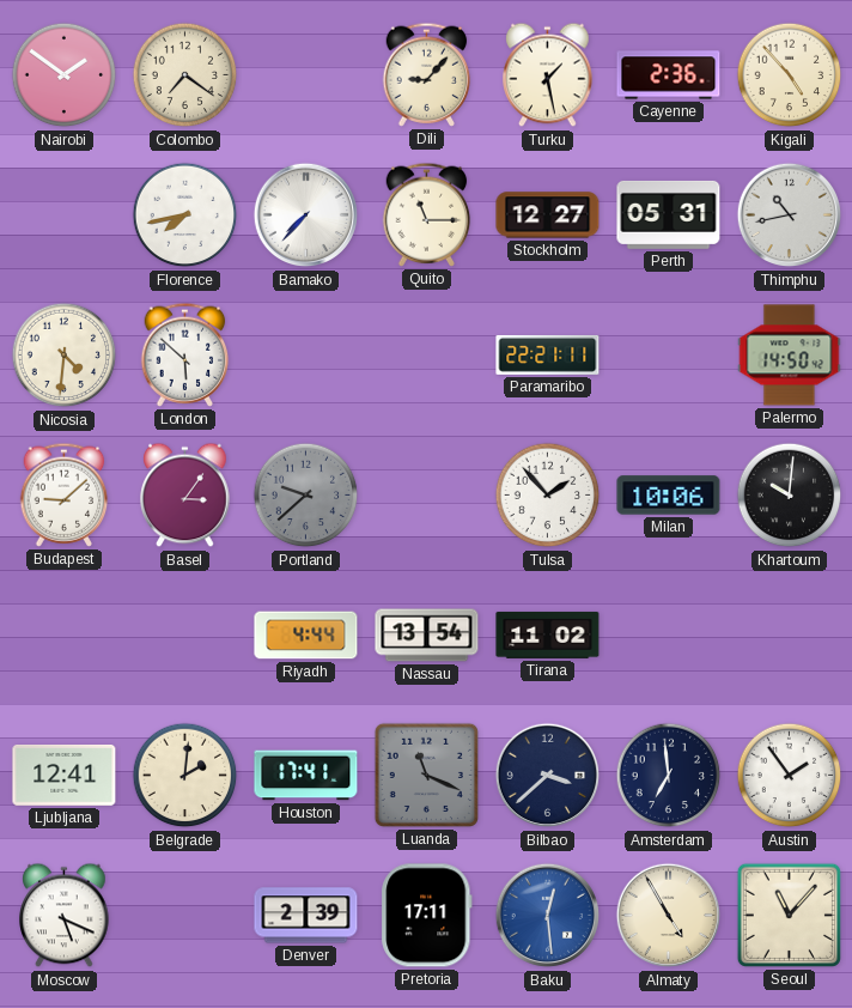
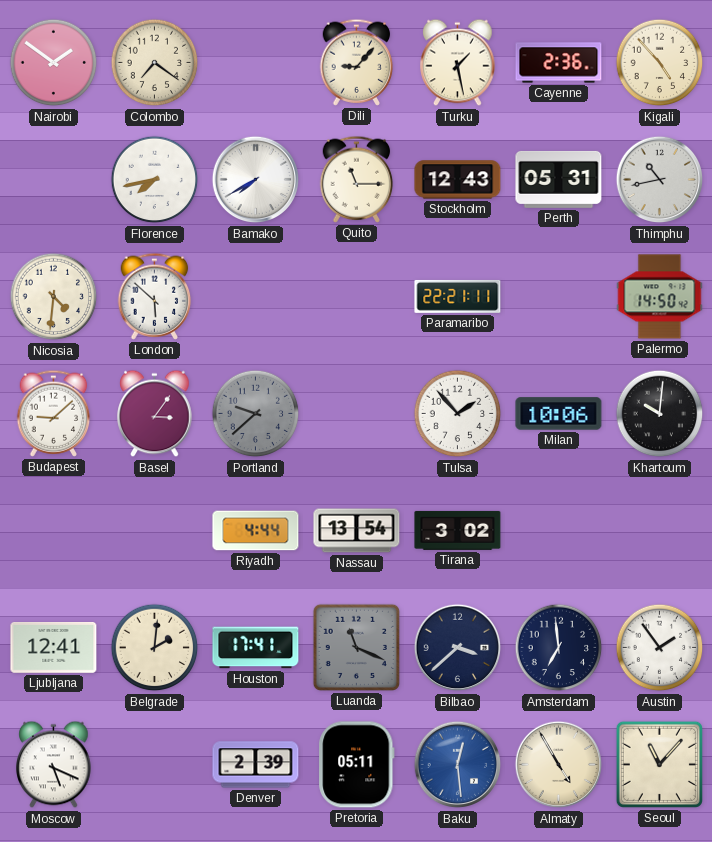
Bamako: 7:37 -> 7:40 (256, 180)
Stockholm: 12:27 -> 12:43 (458, 180)
Tirana: 11:02 -> 3:02 (458, 530)
Pretoria: 17:11 -> 05:11 (357, 765)
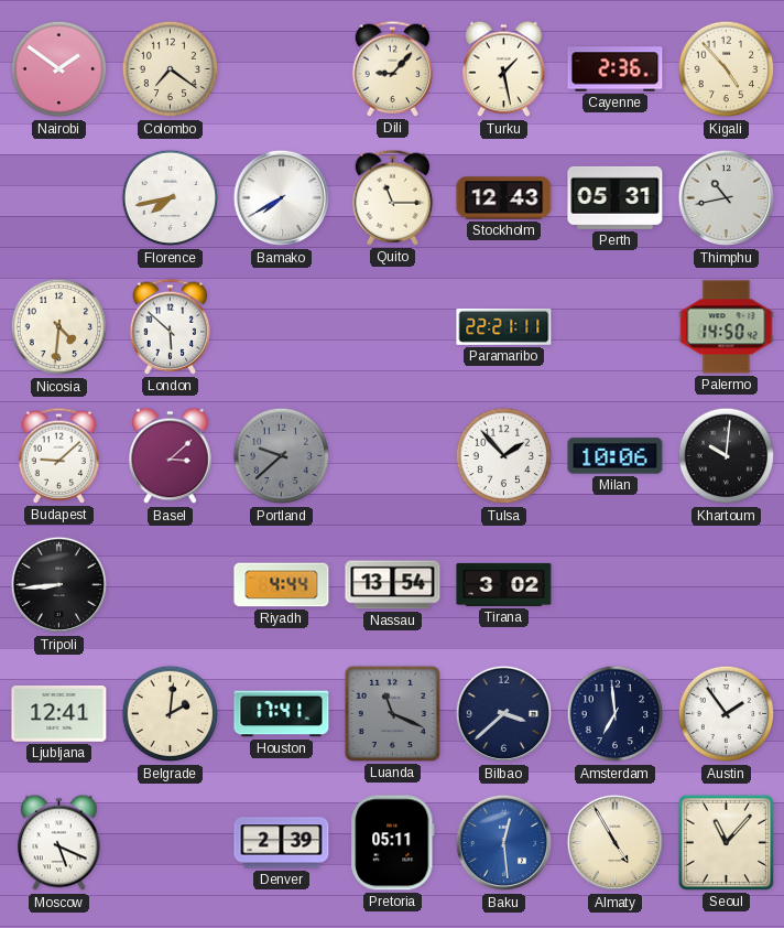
Basel: 3:06 -> 3:08 (171, 456)
Tripoli: none -> 8:44 (59, 585)
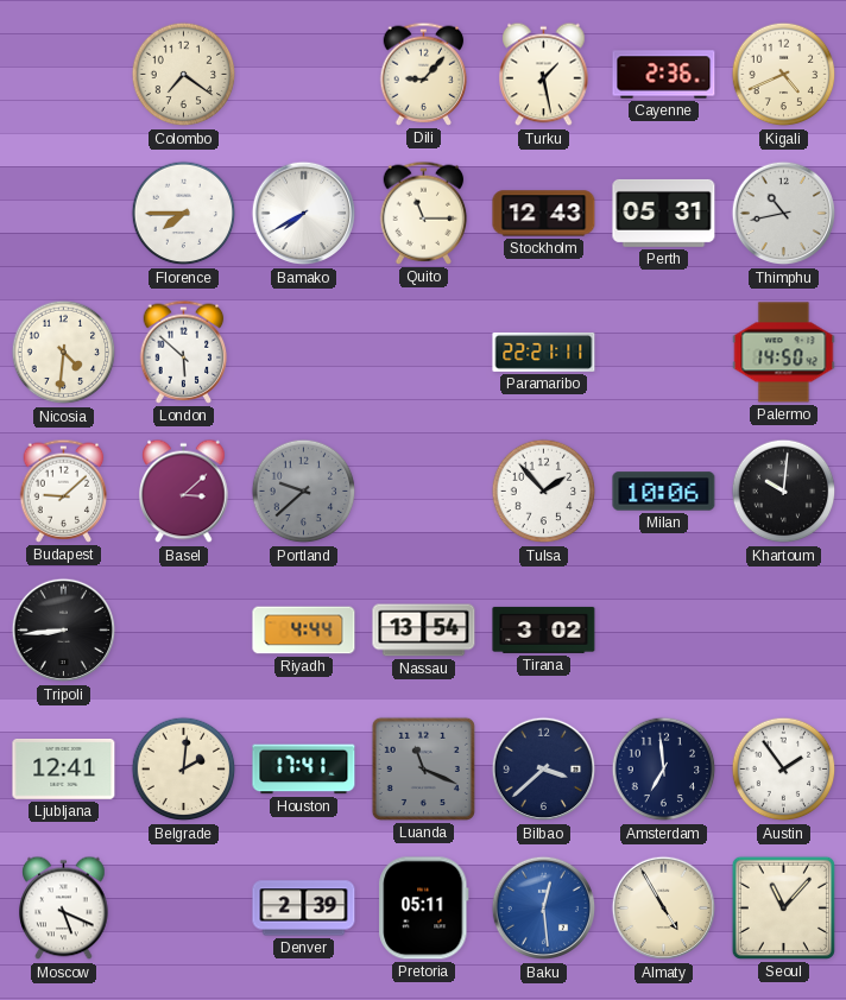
Nairobi: 1:51 -> none (59, 69)
Kigali: 4:53 -> 4:41 (784, 75)
Florence: 7:43 -> 7:45 (184, 214)
